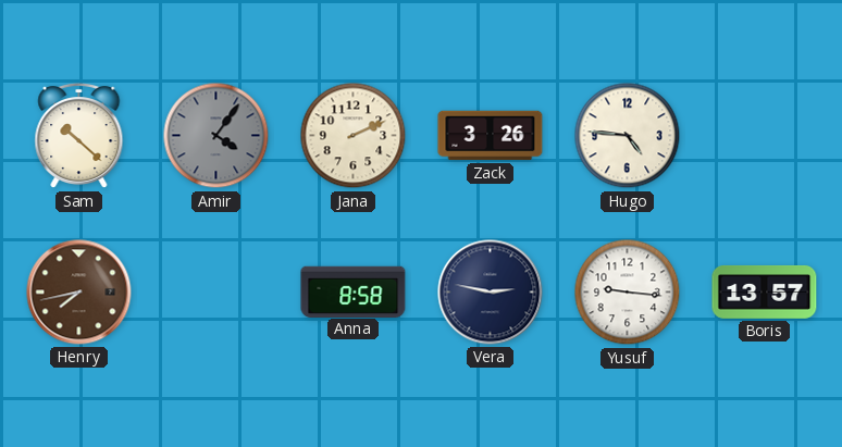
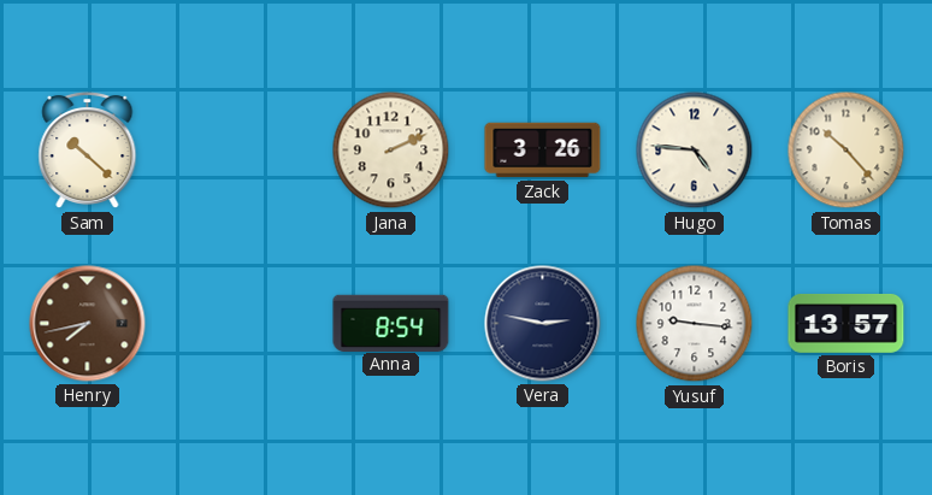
Amir: 4:06 -> none (216, 136)
Tomas: none -> 10:23 (847, 151)
Anna: 8:58 -> 8:54 (391, 323)
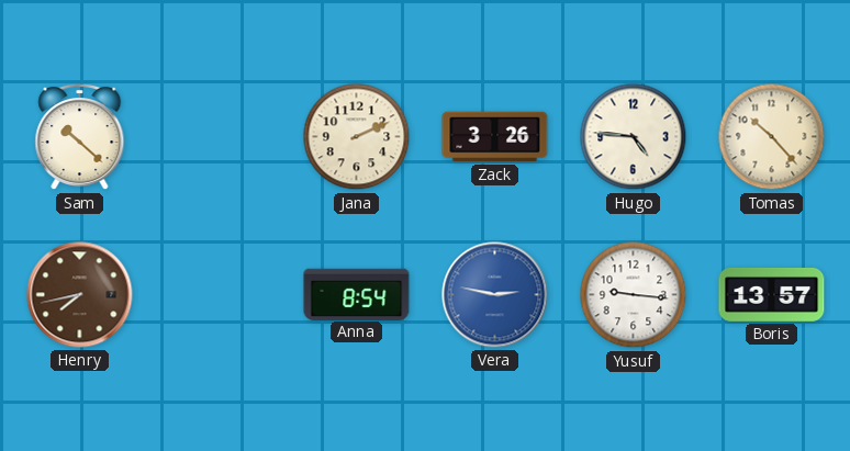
Vera dial: navy -> blue (495, 295)
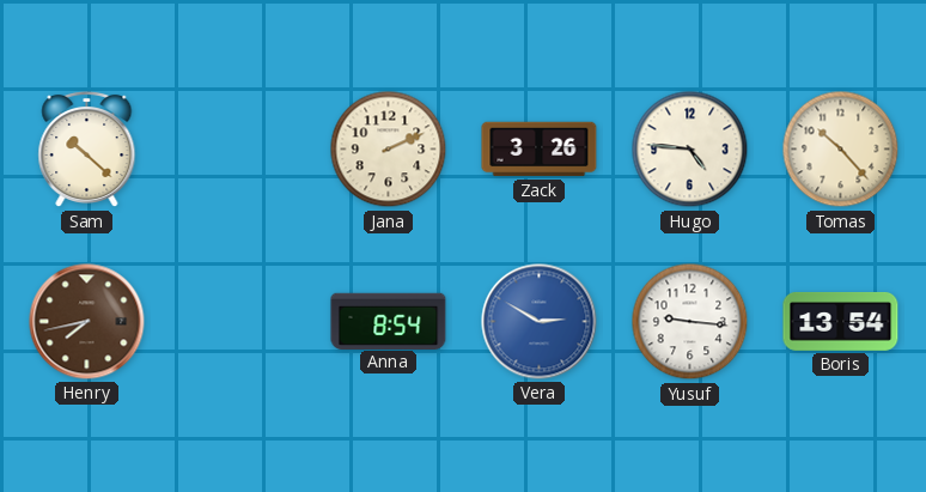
Vera: 2:47 -> 2:50 (540, 322)
Boris: 13:57 -> 13:54 (841, 321)
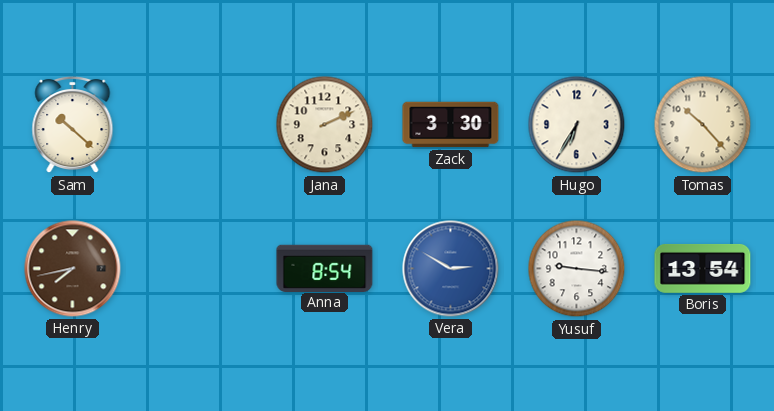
Zack: 3:26 -> 3:30 (451, 125)
Hugo: 4:46 -> 6:35 (577, 125)
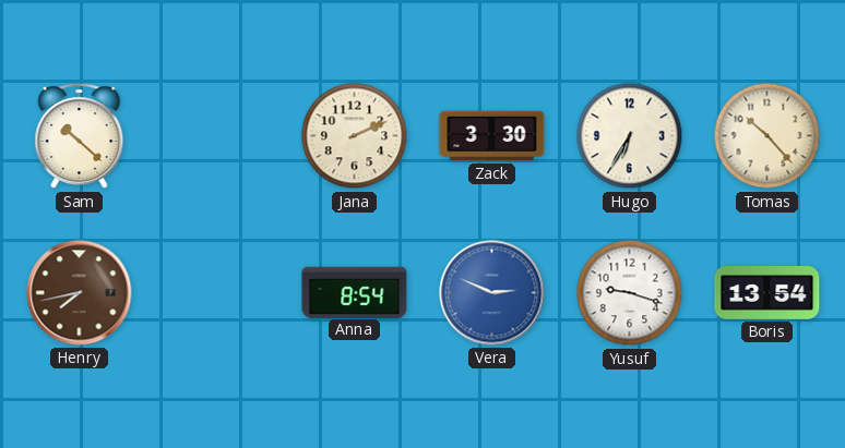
Vera: 2:50 -> 2:49 (492, 293)
Yusuf: 9:16 -> 9:18 (630, 293)
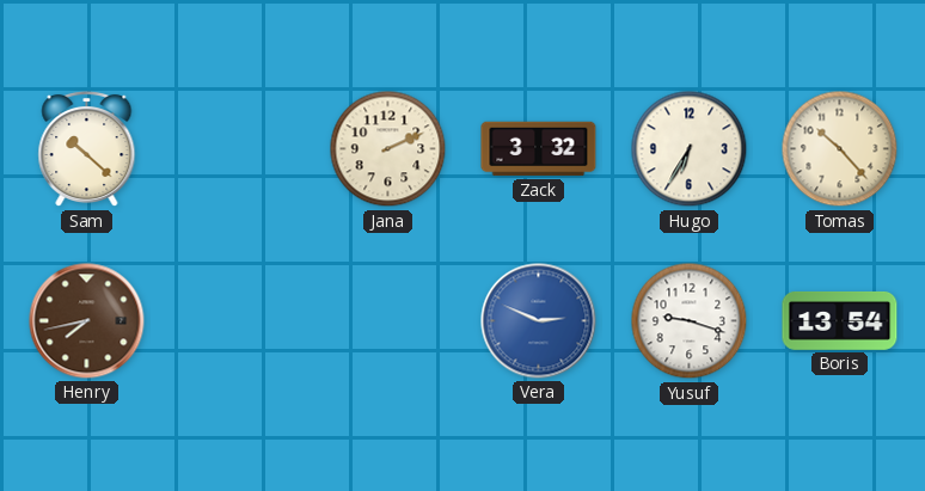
Zack: 3:30 -> 3:32 (539, 149)
Anna: 8:54 -> none (355, 292)
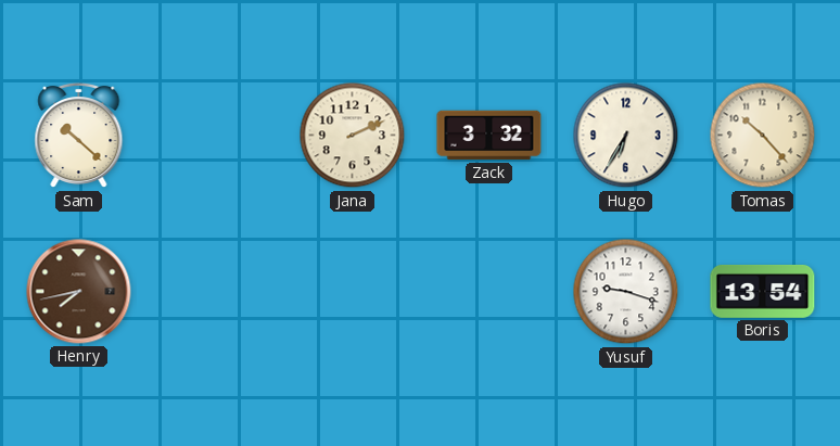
Vera: 2:49 -> none (539, 321)
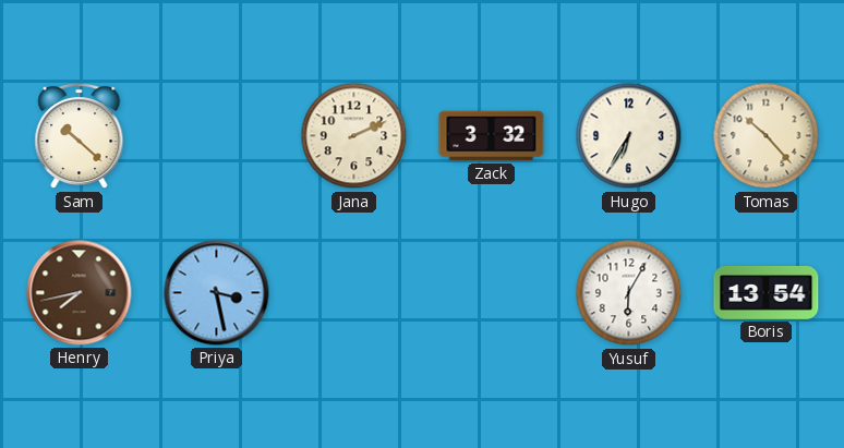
Priya: none -> 3:28 (217, 293)
Yusuf: 9:18 -> 6:05 (629, 293)
